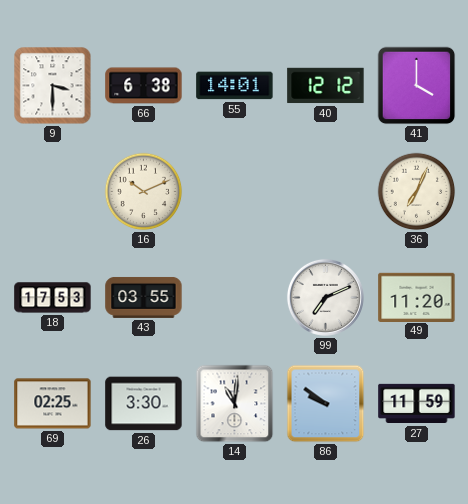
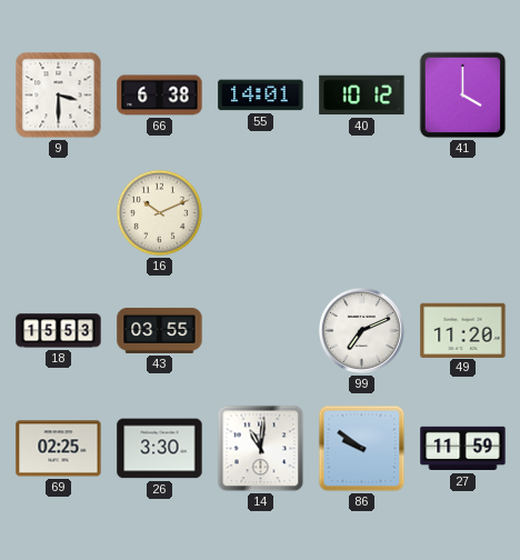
40: 12:12 -> 10:12 (362, 96)
36: 7:04 -> none (417, 192)
18: 17:53 -> 15:53 (59, 331)
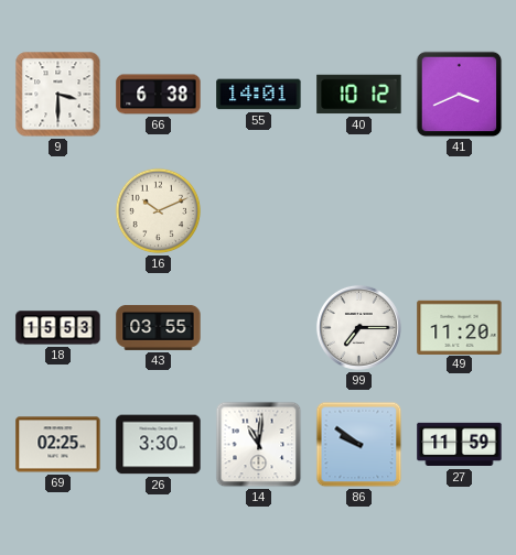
41: 4:00 -> 3:41 (460, 95)
99: 7:11 -> 7:15 (358, 327)
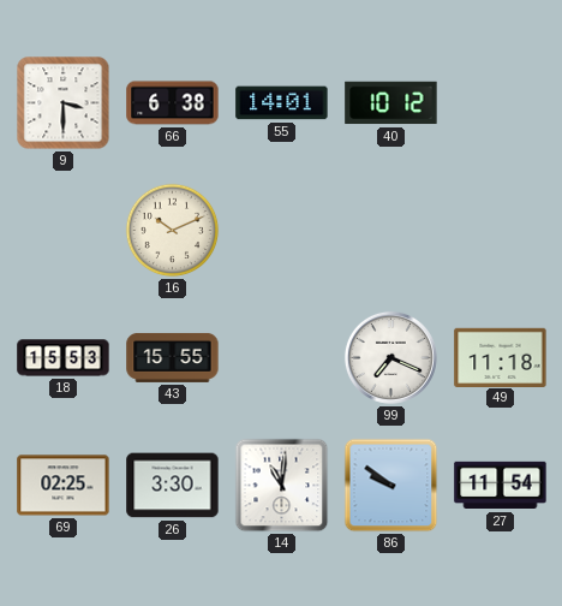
41: 3:41 -> none (460, 95)
43: 03:55 -> 15:55 (173, 357)
99: 7:15 -> 7:19 (390, 357)
49: 11:20 -> 11:18 (501, 357)
27: 11:59 -> 11:54 (501, 486)
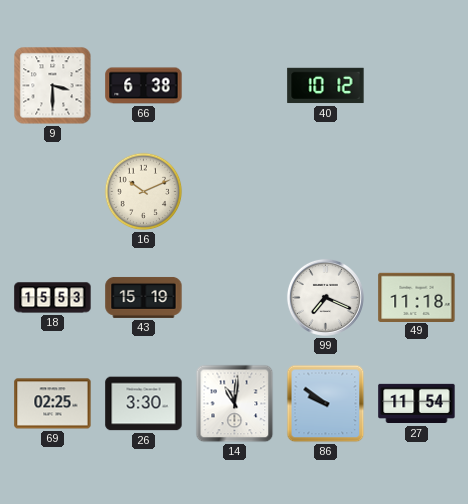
55: 14:01 -> none (282, 103)
43: 15:55 -> 15:19 (144, 297)
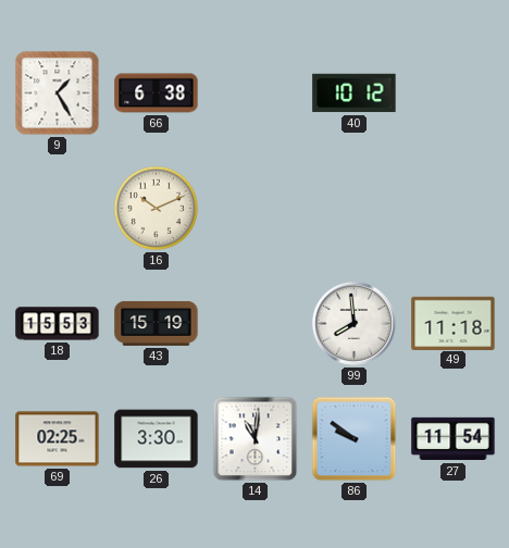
9: 3:30 -> 1:25 (58, 94)
99: 7:19 -> 7:59 (353, 323)
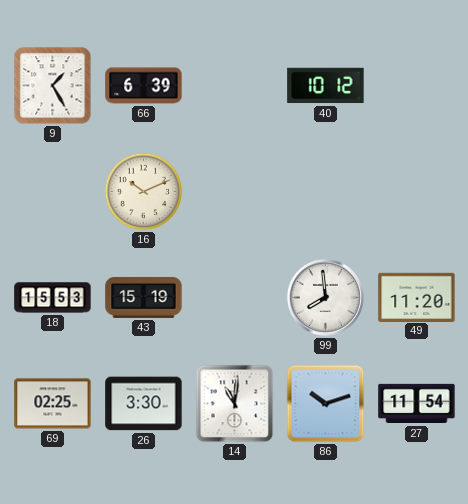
66: 6:38 -> 6:39 (144, 86)
49: 11:18 -> 11:20 (417, 297)
86: 9:51 -> 10:12 (326, 404)
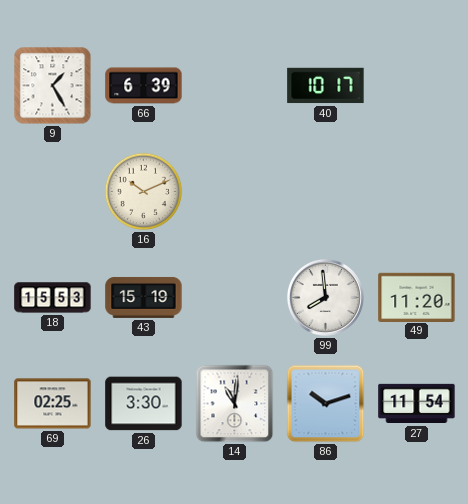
40: 10:12 -> 10:17 (326, 86)
